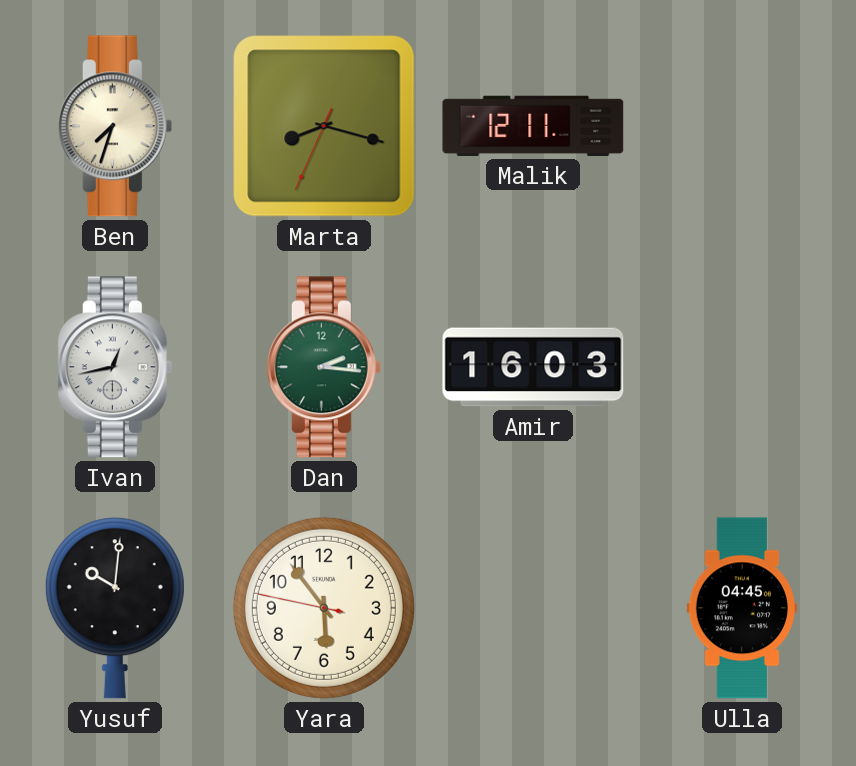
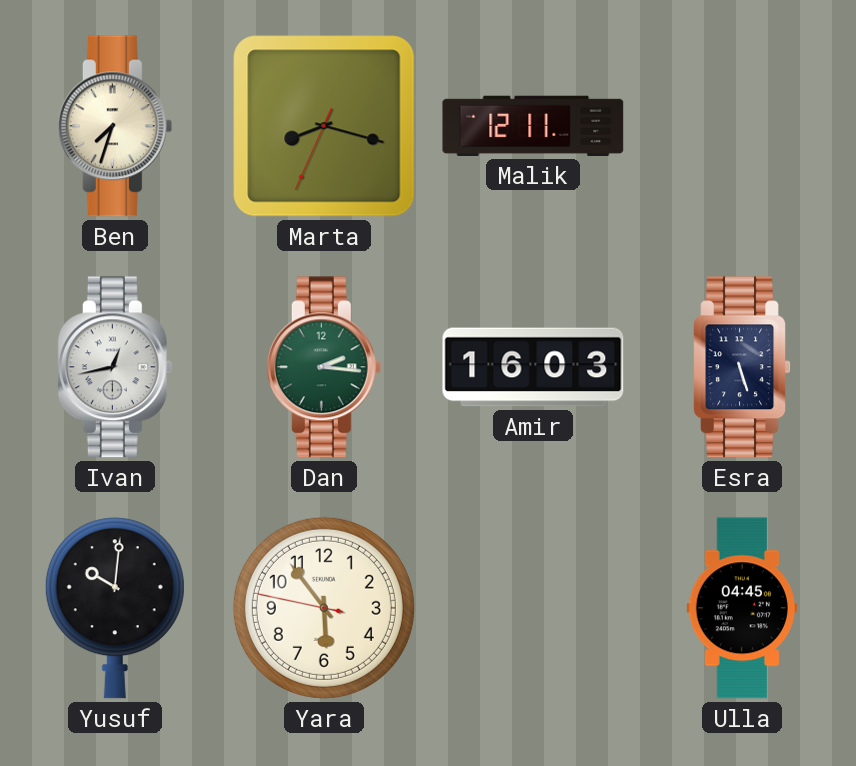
Esra: none -> 5:27 (742, 367)
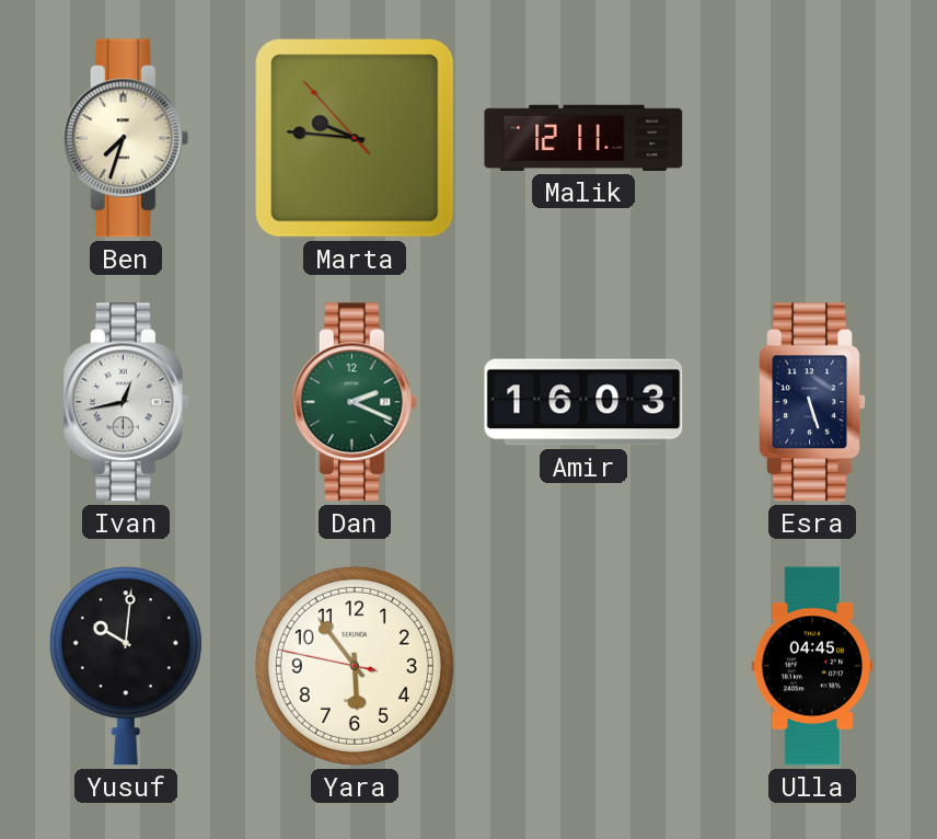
Marta: 8:17 -> 9:45 (355, 138)
Dan: 2:16 -> 2:19 (355, 402)
